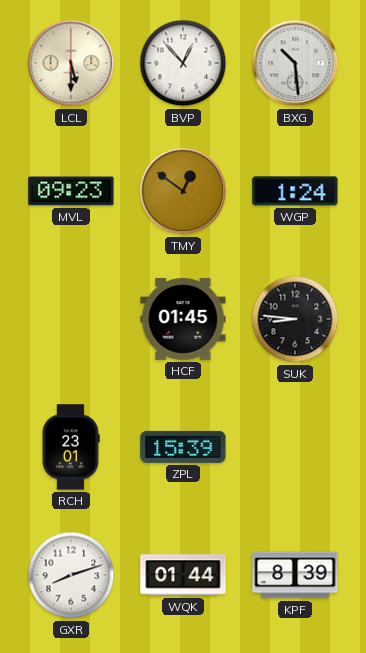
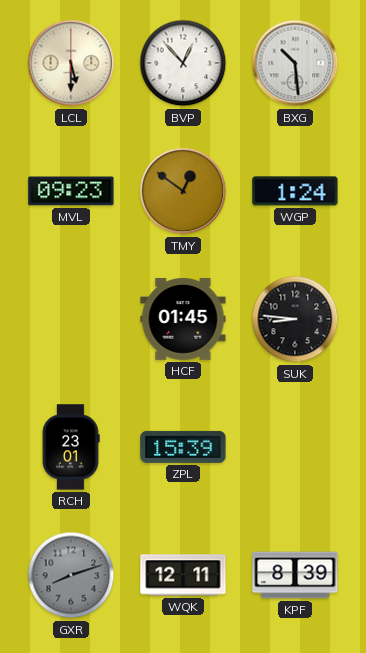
GXR dial: white -> grey (71, 575)
WQK: 01:44 -> 12:11 (183, 575)
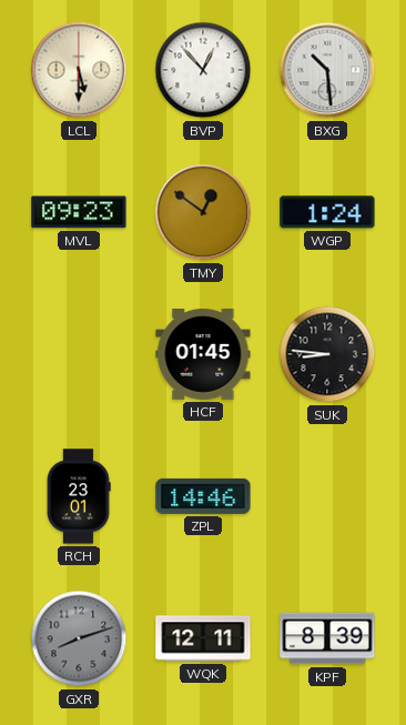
ZPL: 15:39 -> 14:46 (203, 496)
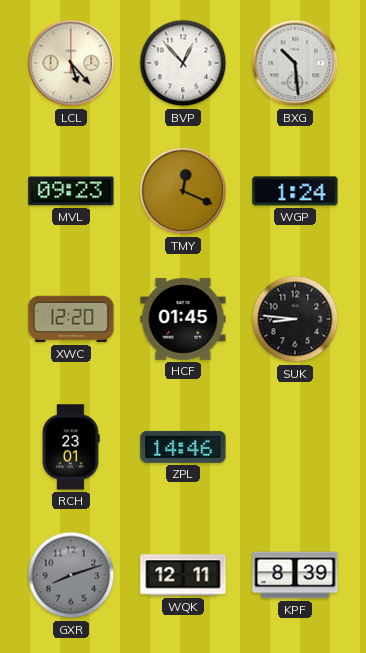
LCL: 5:30 -> 5:23 (71, 63)
TMY: 12:51 -> 12:19 (183, 191)
XWC: none -> 12:20 (71, 319)
